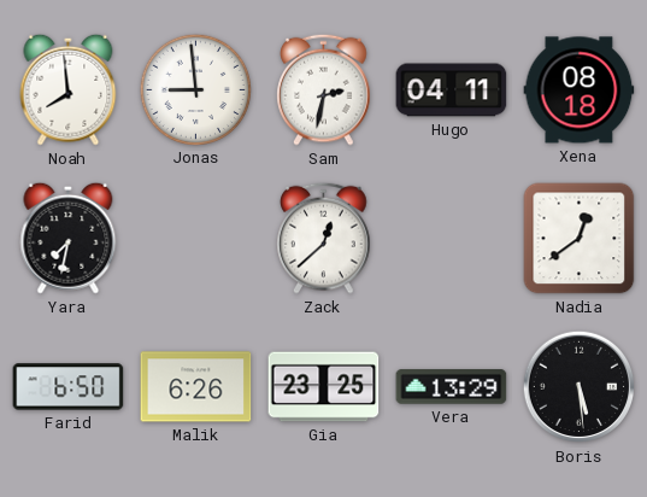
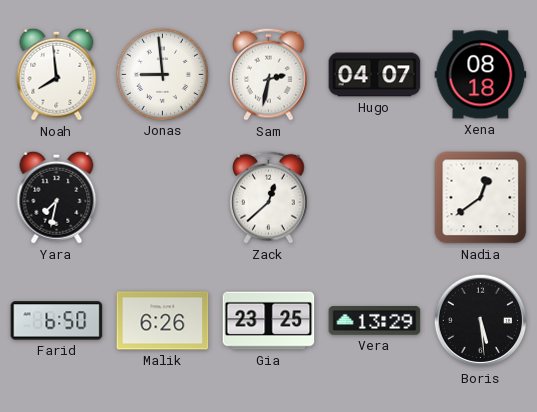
Hugo: 04:11 -> 04:07 (375, 75)
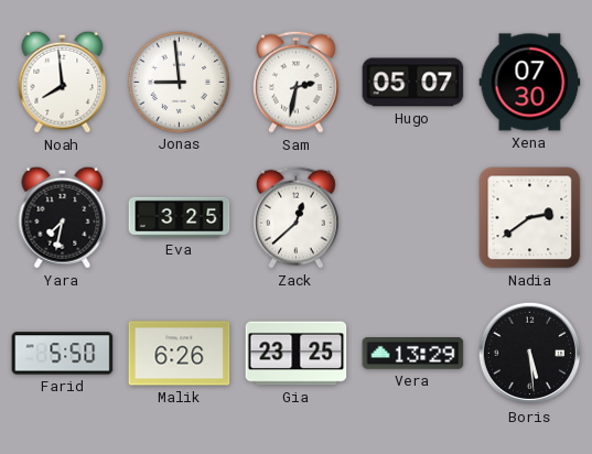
Hugo: 04:07 -> 05:07 (413, 83)
Xena: 08:18 -> 07:30 (530, 83)
Eva: none -> 3:25 (180, 217)
Nadia: 12:39 -> 2:39 (530, 218)
Farid: 6:50 -> 5:50 (63, 354)
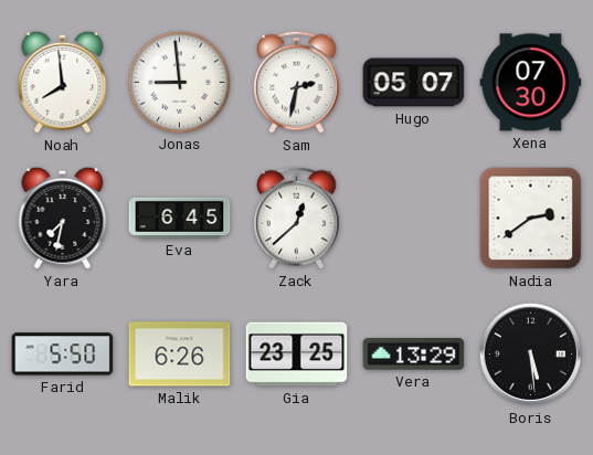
Eva: 3:25 -> 6:45 (180, 218)
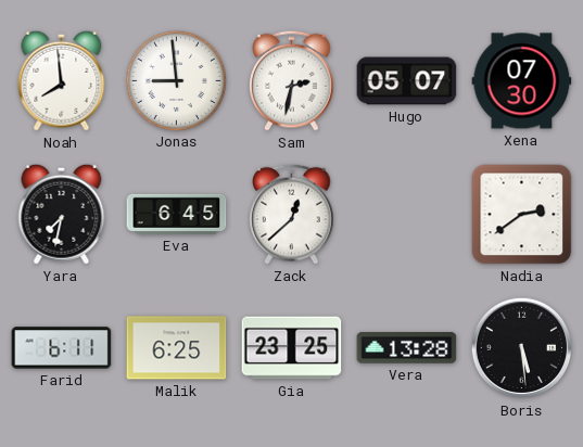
Farid: 5:50 -> 6:11 (62, 348)
Malik: 6:26 -> 6:25 (177, 348)
Vera: 13:29 -> 13:28 (407, 348)
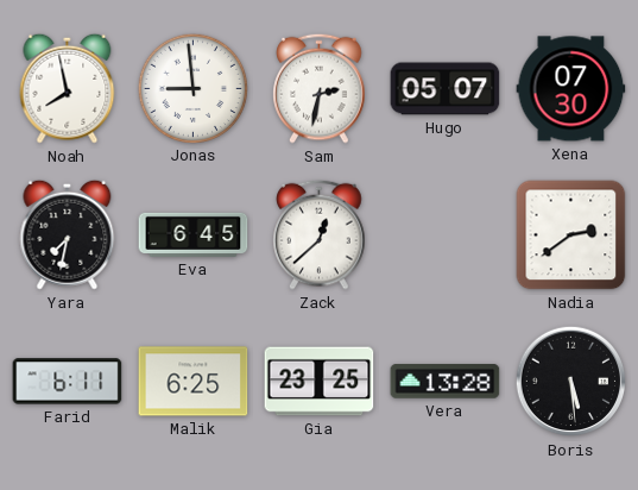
Noah: 7:59 -> 7:58 (68, 88)
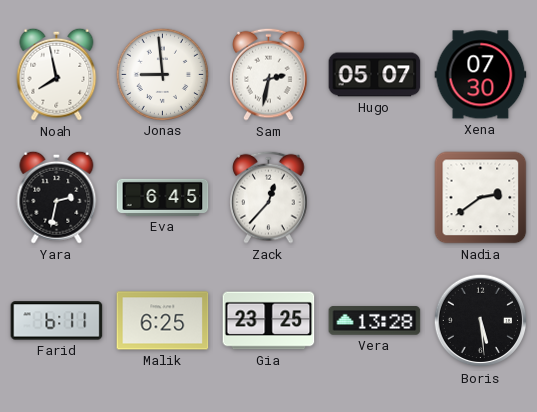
Yara: 7:32 -> 2:32 (57, 197)
Zack: 12:38 -> 12:37 (269, 197)
